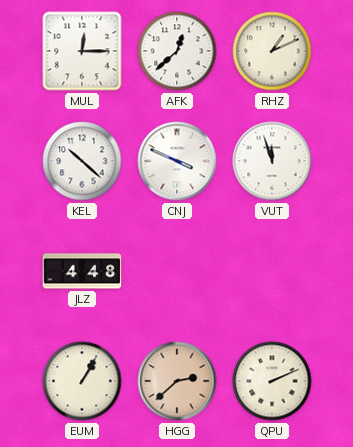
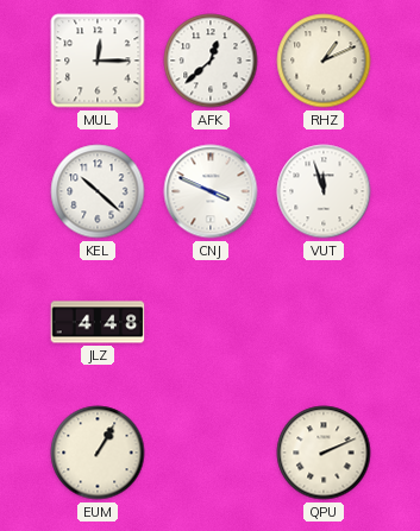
HGG: 2:38 -> none (177, 381)
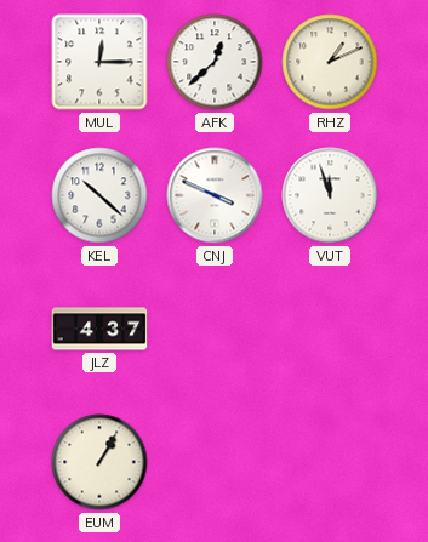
JLZ: 4:48 -> 4:37 (99, 329)
QPU: 2:11 -> none (324, 453)
